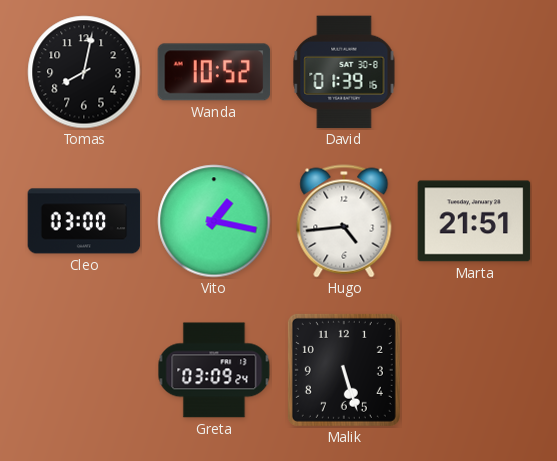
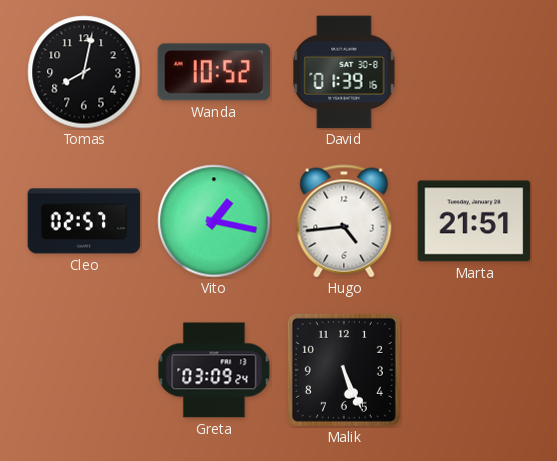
Cleo: 03:00 -> 02:57 (84, 221)
Malik: 5:27 -> 5:26 (344, 370)
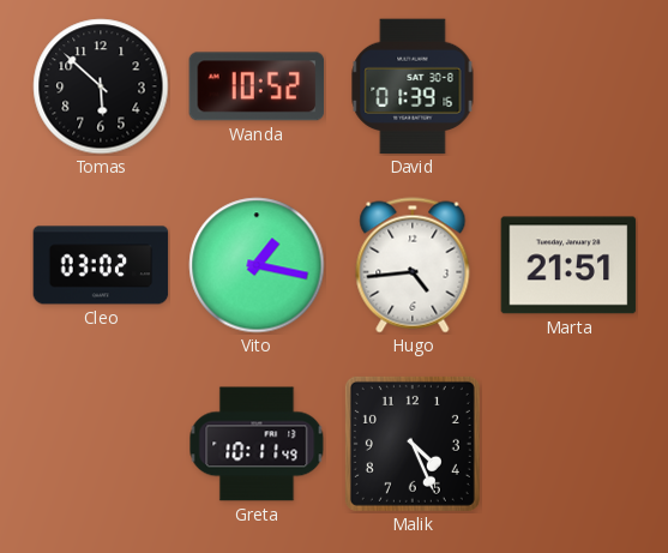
Tomas: 8:02 -> 5:52 (101, 86)
Cleo: 02:57 -> 03:02 (101, 265)
Greta: 03:09 -> 10:11 (257, 444)
Malik: 5:26 -> 4:26 (413, 444)
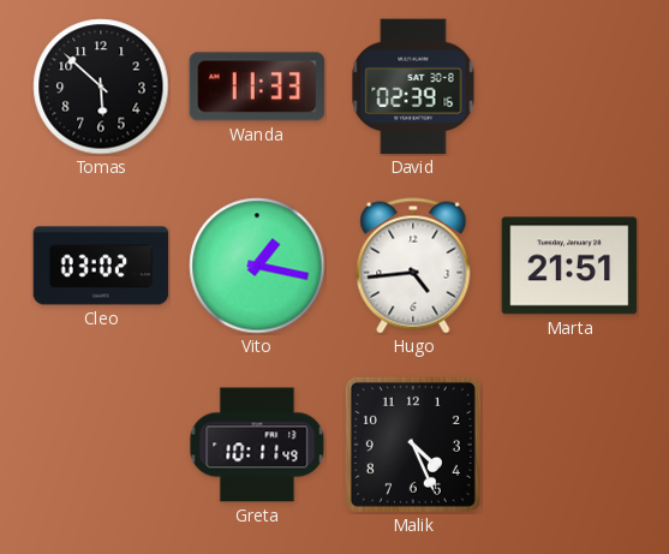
Wanda: 10:52 -> 11:33 (257, 87)
David: 01:39 -> 02:39 (413, 87)
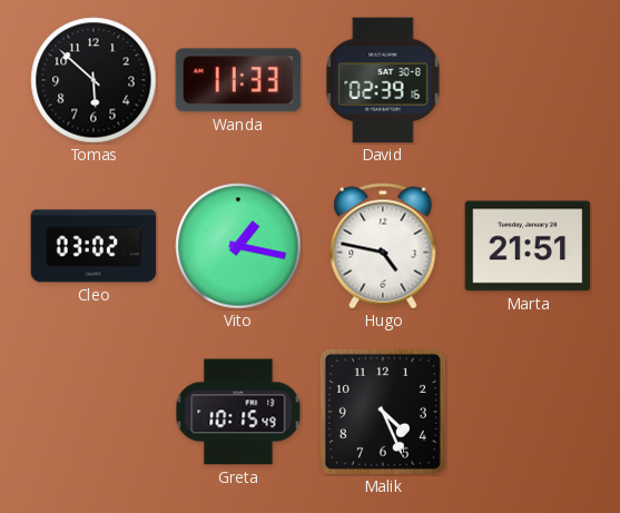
Hugo: 4:44 -> 4:47 (383, 246)
Greta: 10:11 -> 10:15 (238, 412)
